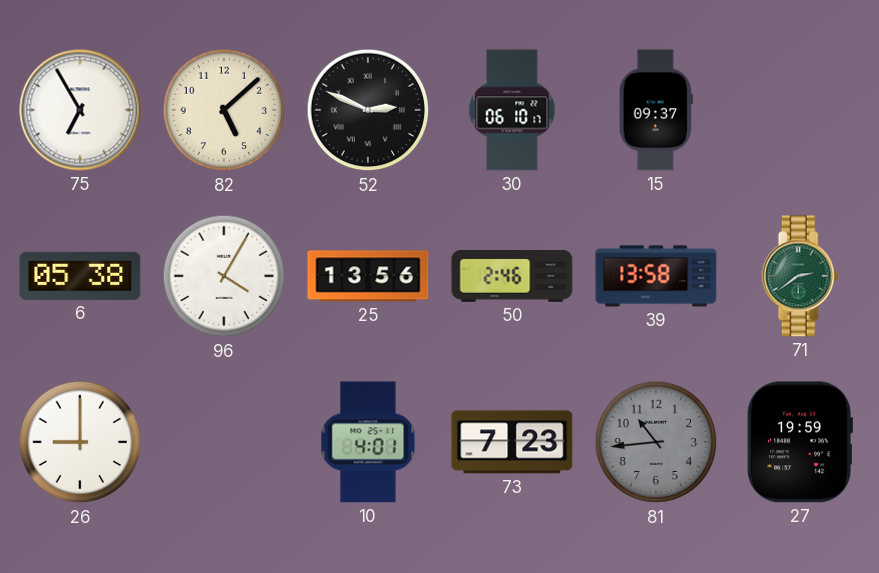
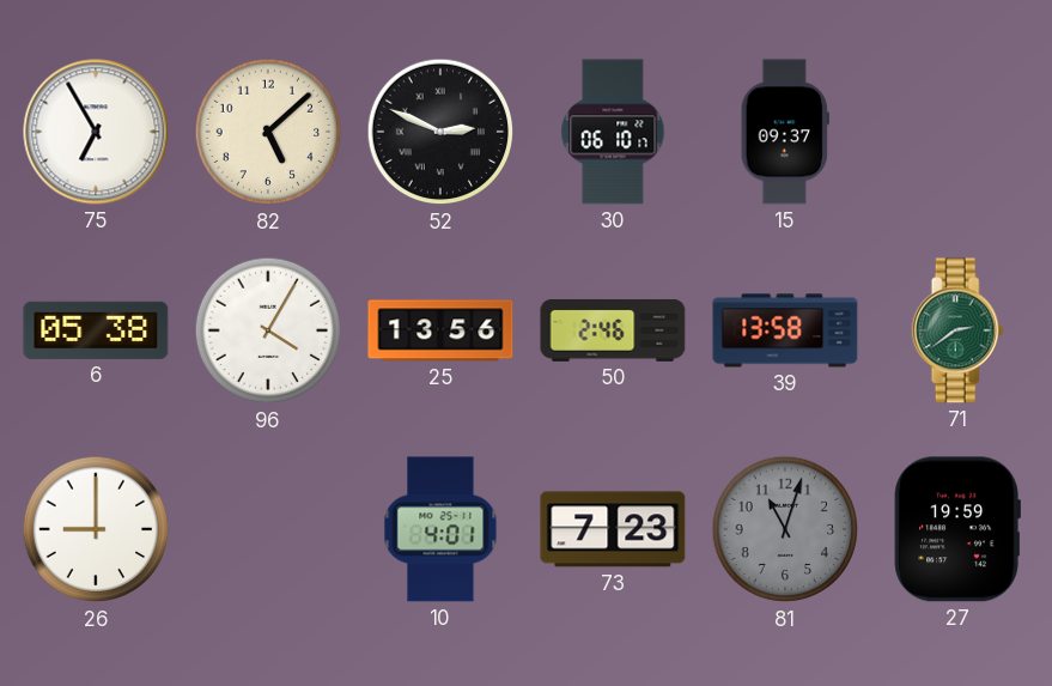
81: 10:44 -> 11:03 (785, 529)
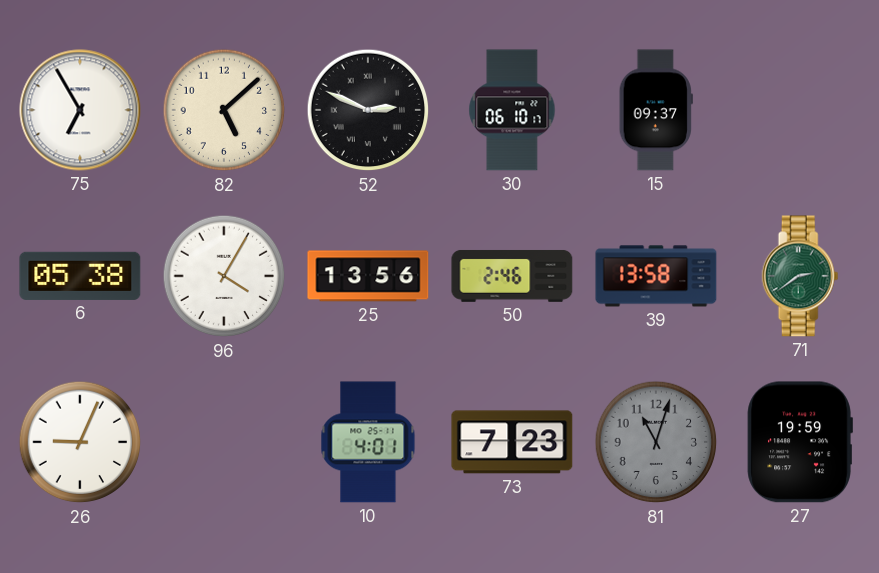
26: 9:00 -> 9:04 (80, 442)
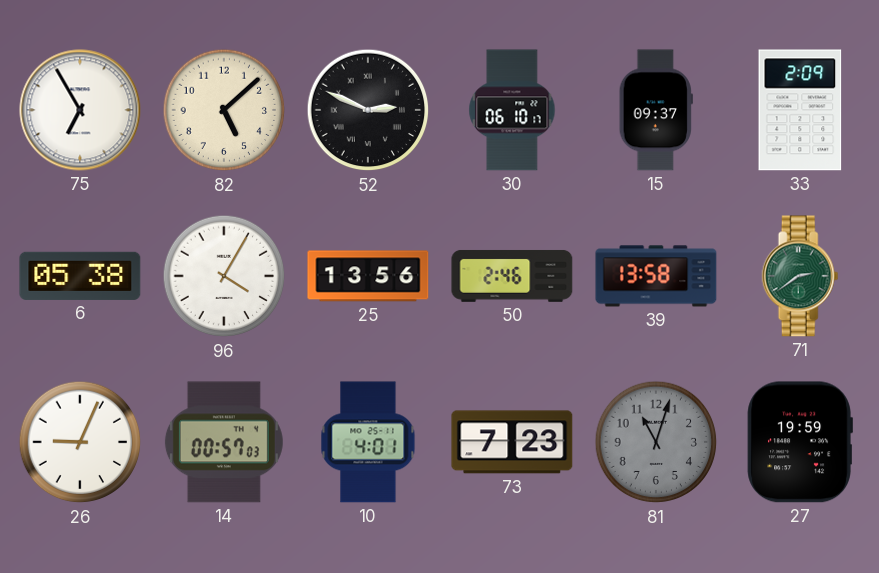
33: none -> 2:09 (800, 110)
14: none -> 00:57 (224, 442)
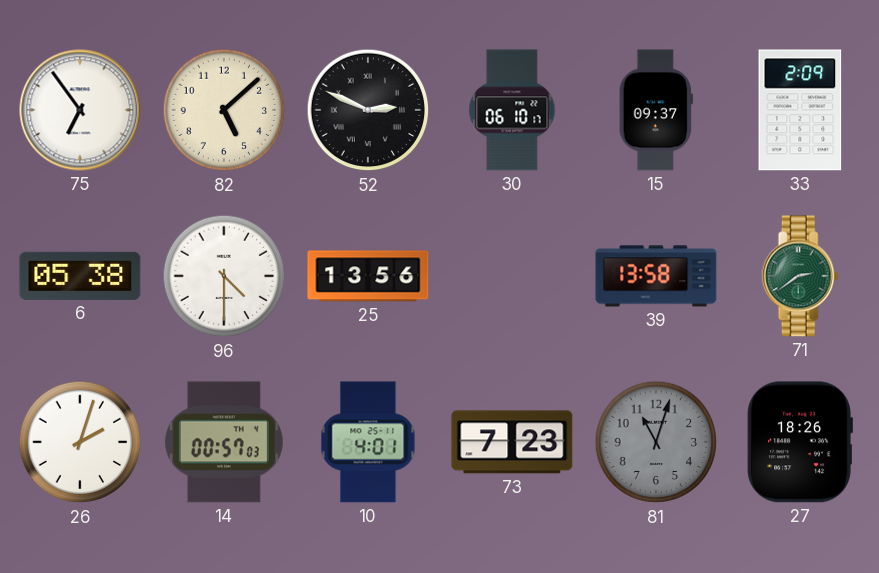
75: 6:55 -> 6:54 (80, 110)
96: 4:05 -> 4:30 (224, 276)
50: 2:46 -> none (512, 276)
26: 9:04 -> 2:03 (80, 442)
27: 19:59 -> 18:26 (800, 442)
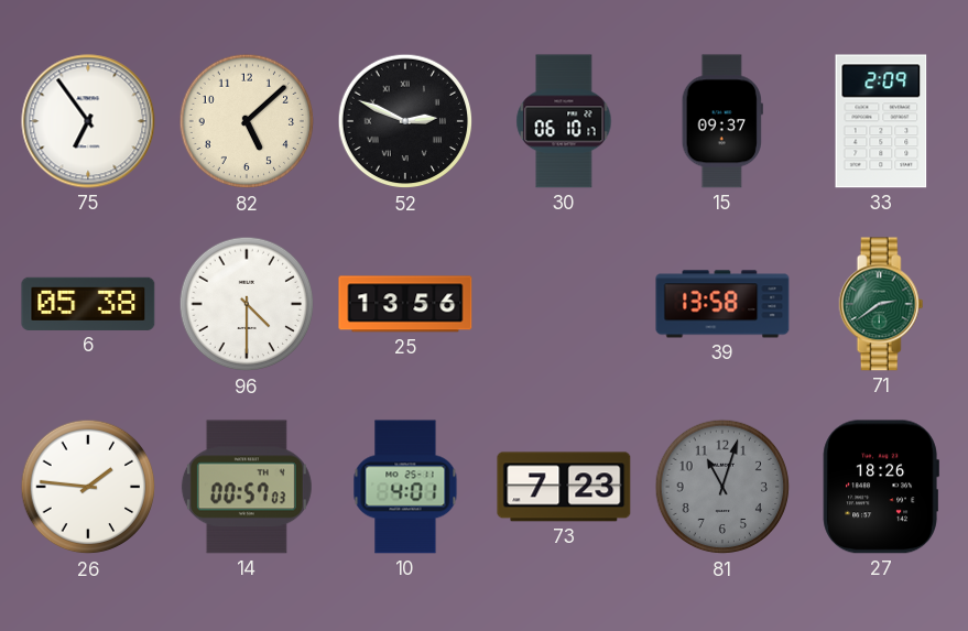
26: 2:03 -> 1:46 (88, 487)
